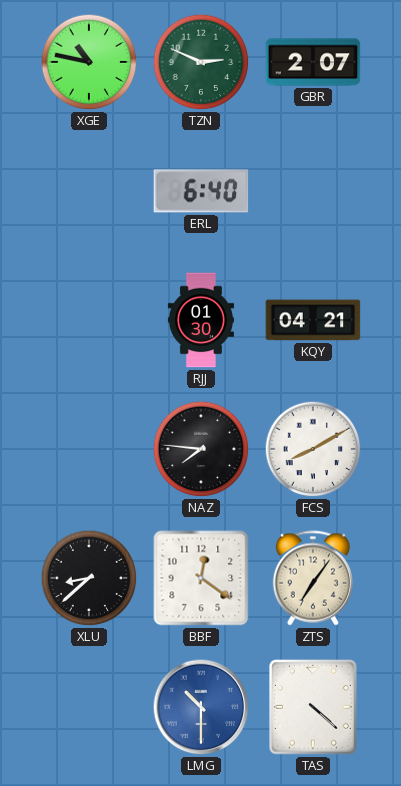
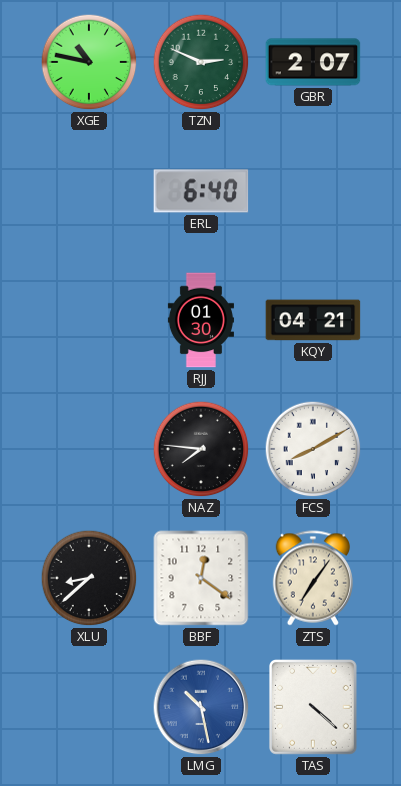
LMG: 10:30 -> 10:28 (201, 707)
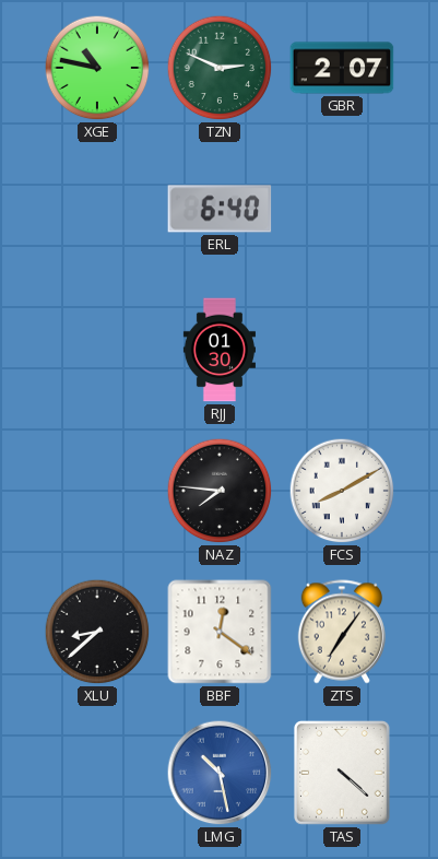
KQY: 04:21 -> none (313, 320)
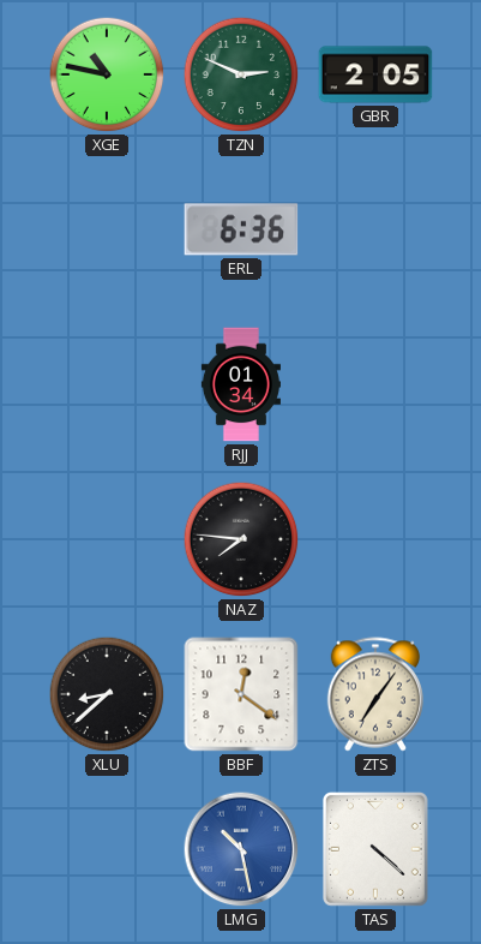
GBR: 2:07 -> 2:05 (375, 74)
ERL: 6:40 -> 6:36 (241, 229)
RJJ: 01:30 -> 01:34 (241, 384)
FCS: 8:10 -> none (342, 491)
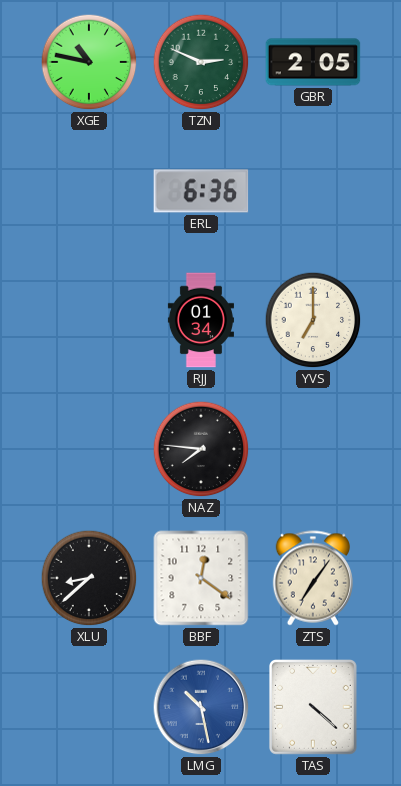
YVS: none -> 7:00 (313, 320)
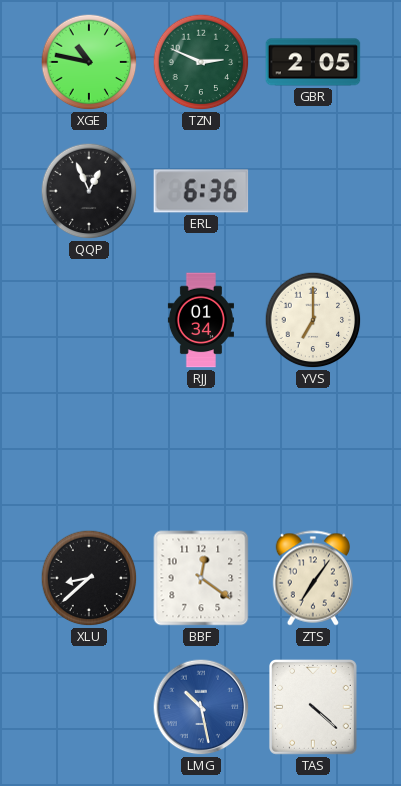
QQP: none -> 12:56 (89, 191)
NAZ: 7:46 -> none (201, 449)
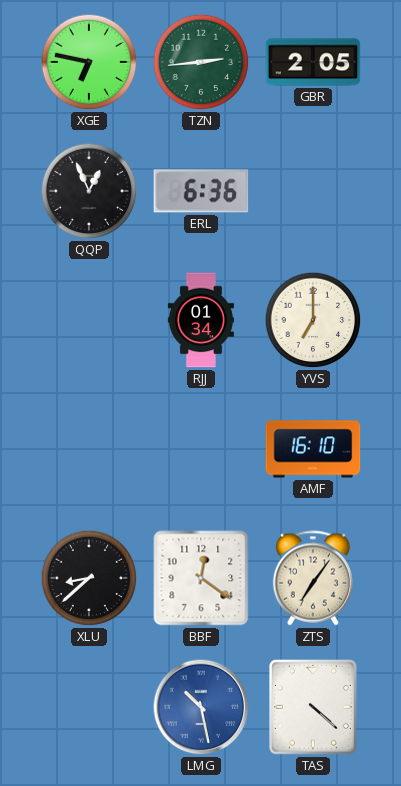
XGE: 10:47 -> 6:47 (89, 62)
TZN: 2:49 -> 2:44 (201, 62)
AMF: none -> 16:10 (313, 449)
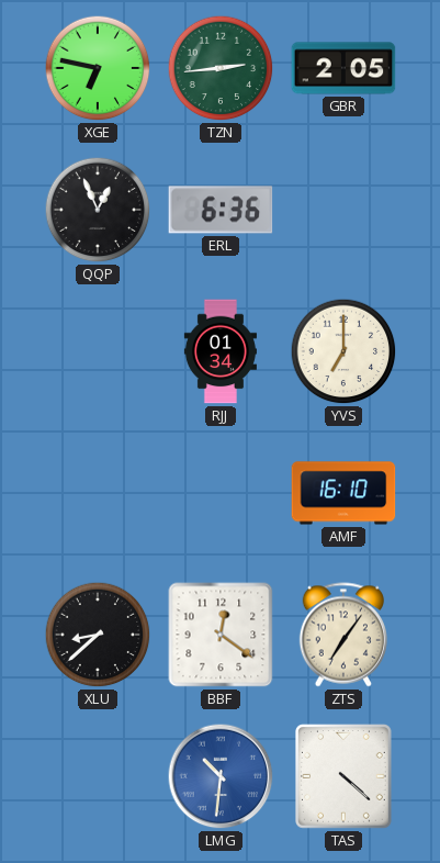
LMG: 10:28 -> 10:31 (221, 776)
